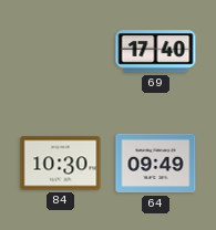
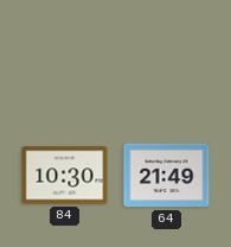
69: 17:40 -> none (156, 52)
64: 09:49 -> 21:49 (167, 176)
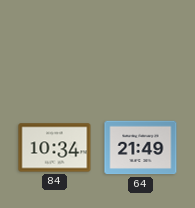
84: 10:30 -> 10:34 (55, 148)
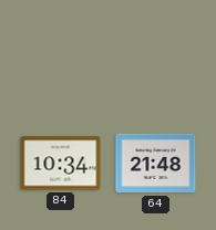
64: 21:49 -> 21:48 (156, 164)
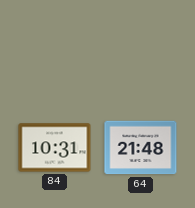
84: 10:34 -> 10:31 (55, 148)
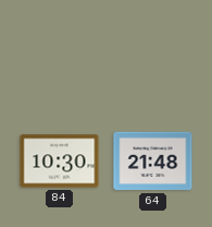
84: 10:31 -> 10:30 (60, 162)
